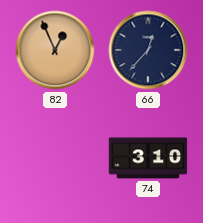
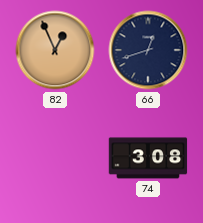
66: 12:37 -> 12:42 (148, 50)
74: 3:10 -> 3:08 (148, 158)
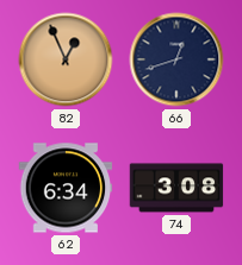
62: none -> 6:34 (66, 188)
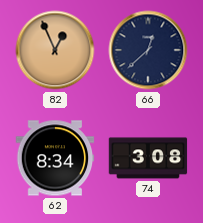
66: 12:42 -> 12:38 (148, 50)
62: 6:34 -> 8:34 (55, 158)
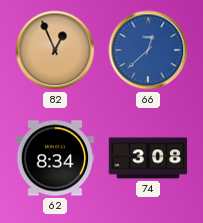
66 dial: navy -> blue (148, 50)
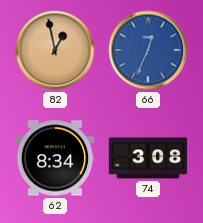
82: 12:56 -> 12:58 (55, 50)
66: 12:38 -> 12:34 (148, 50)
